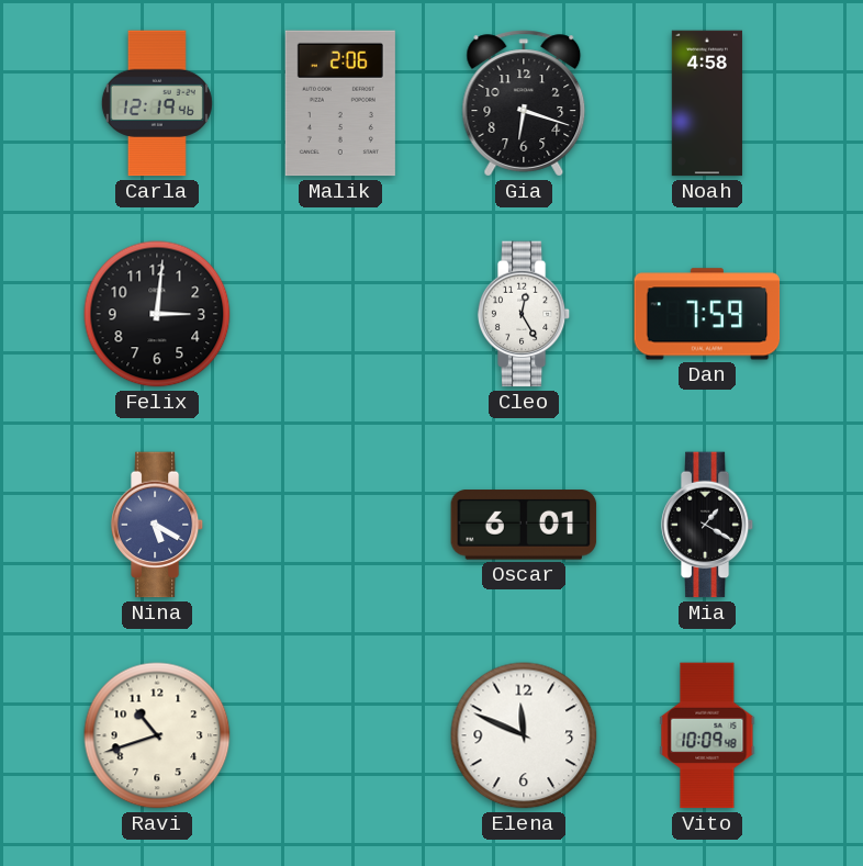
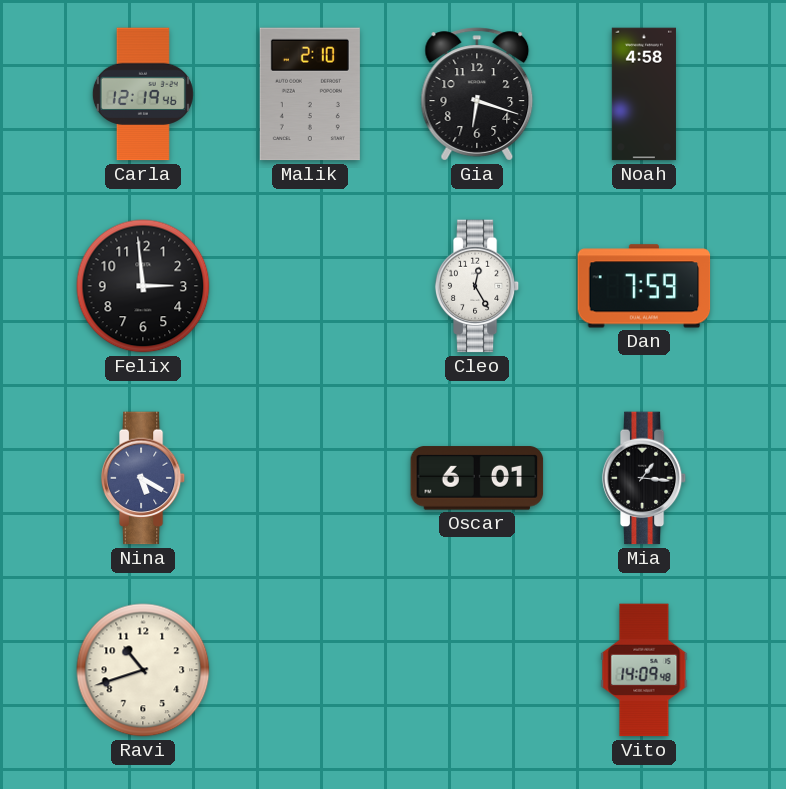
Malik: 2:06 -> 2:10 (310, 94)
Felix: 3:01 -> 2:59 (143, 286)
Mia: 1:20 -> 1:16 (644, 478)
Elena: 11:49 -> none (524, 735)
Vito: 10:09 -> 14:09 (644, 670)
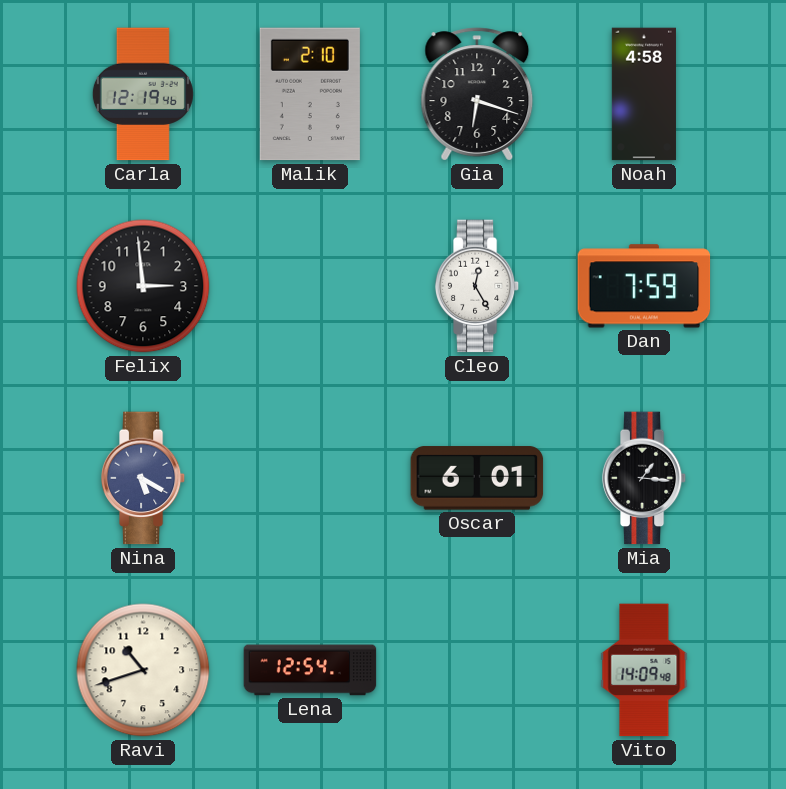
Lena: none -> 12:54 (310, 670)
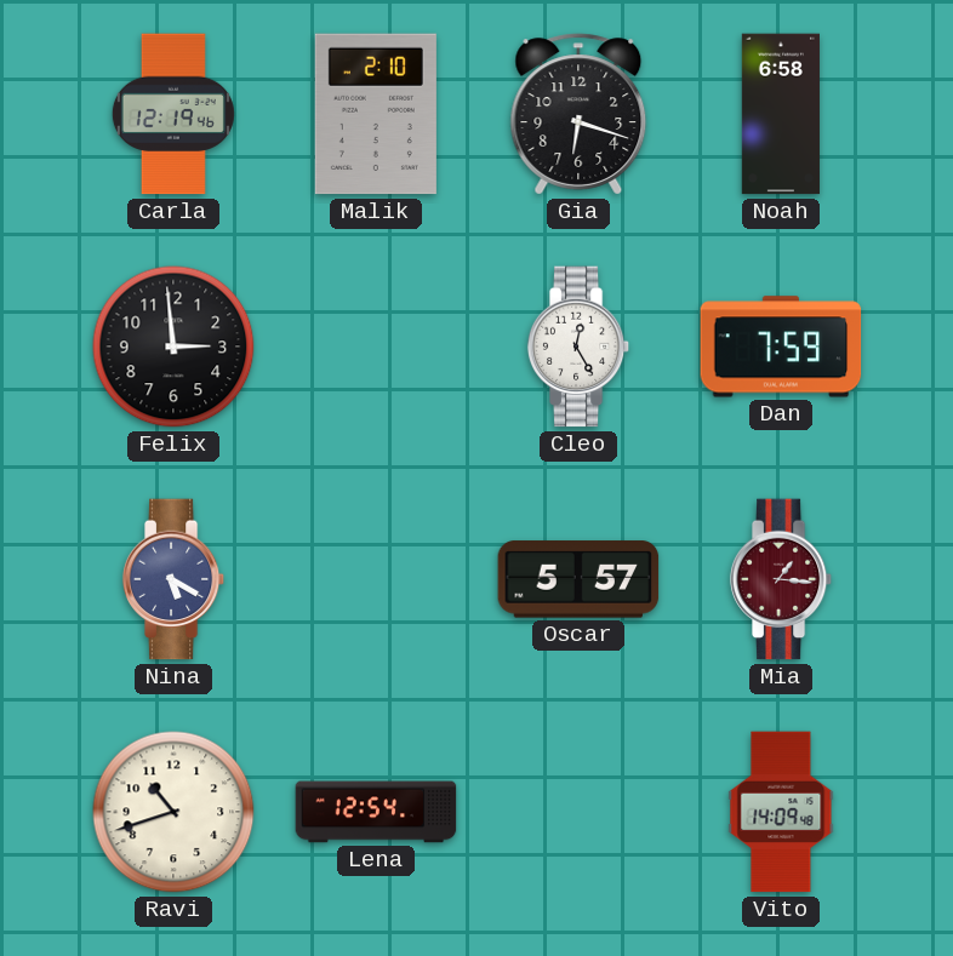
Noah: 4:58 -> 6:58 (781, 114)
Oscar: 6:01 -> 5:57 (578, 579)
Mia dial: black -> burgundy (781, 579)
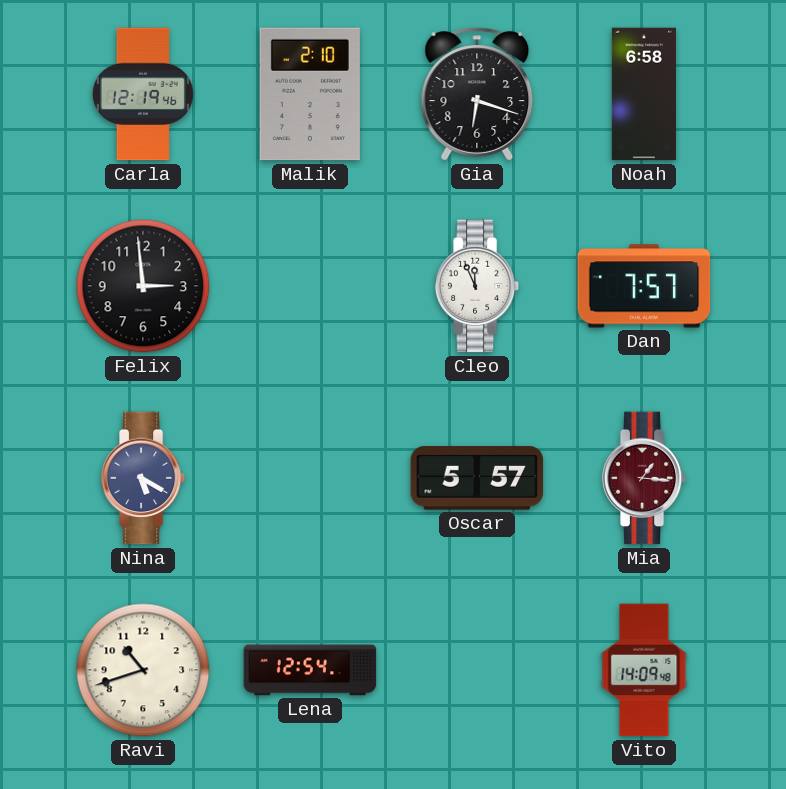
Cleo: 12:25 -> 11:56 (477, 286)
Dan: 7:59 -> 7:57 (644, 286)
